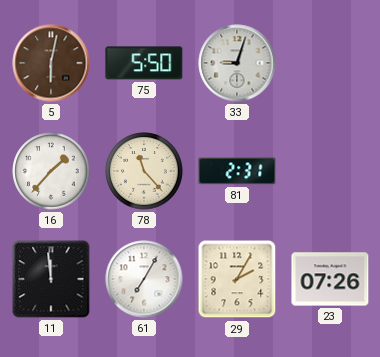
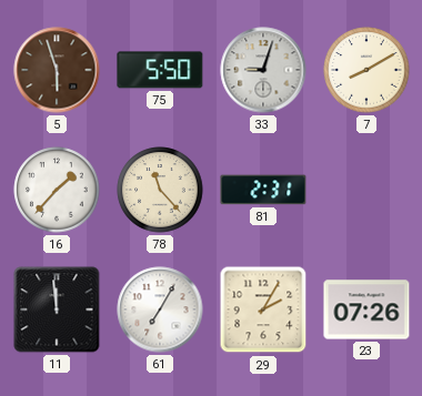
5: 6:02 -> 5:57 (57, 70)
7: none -> 8:10 (366, 70)
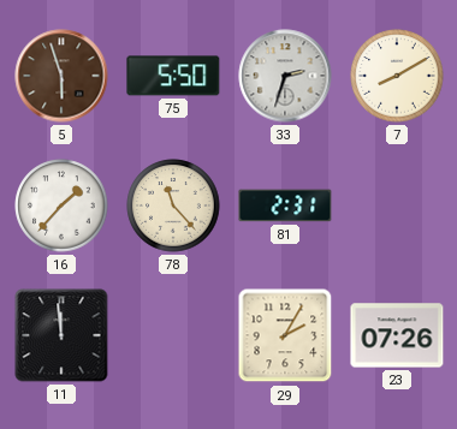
33: 9:03 -> 2:33 (285, 76)
61: 7:05 -> none (160, 309)
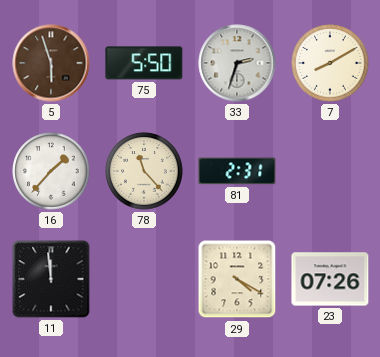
29: 2:05 -> 4:20 (237, 279)
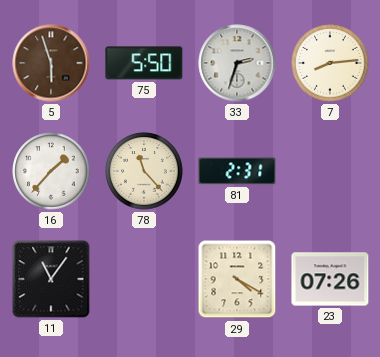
7: 8:10 -> 8:14 (330, 63)
11: 11:59 -> 11:06 (51, 279)
